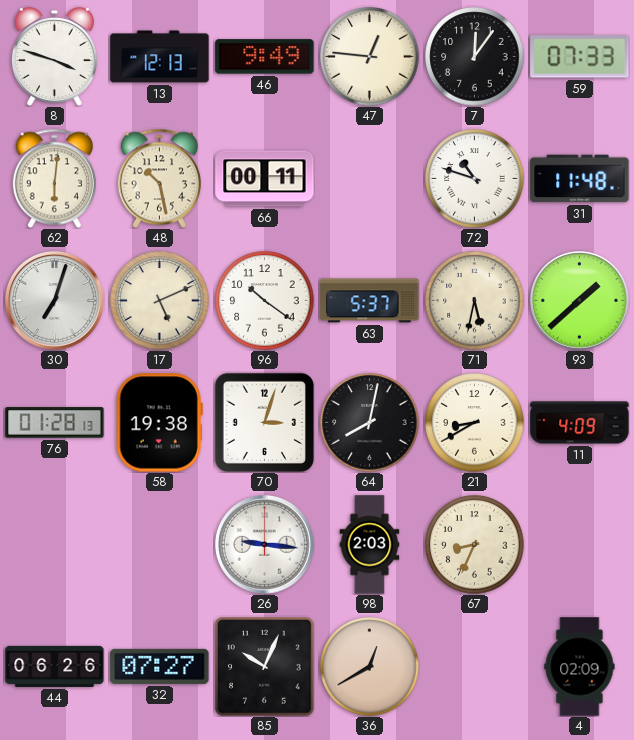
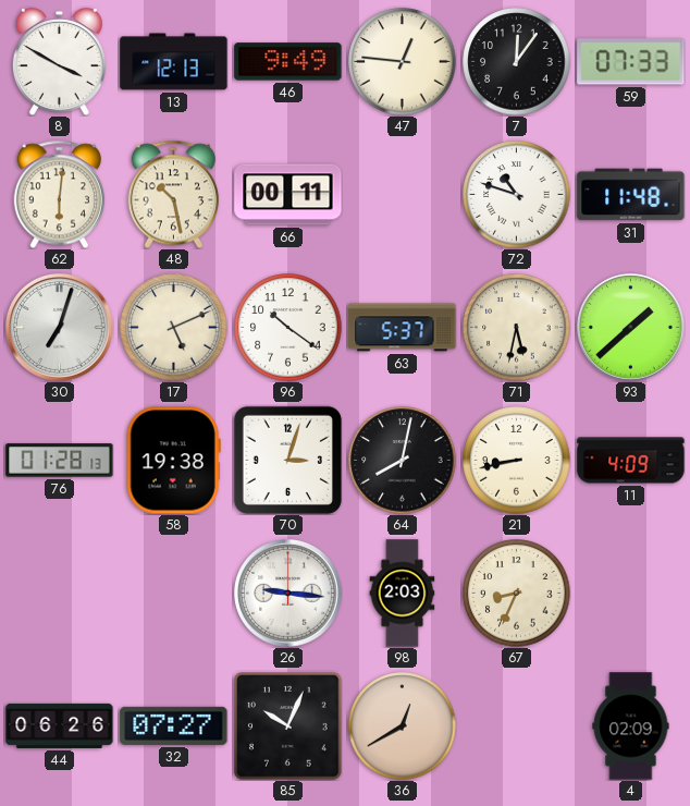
8: 3:48 -> 3:50 (59, 62)
21: 8:40 -> 8:43 (517, 461)
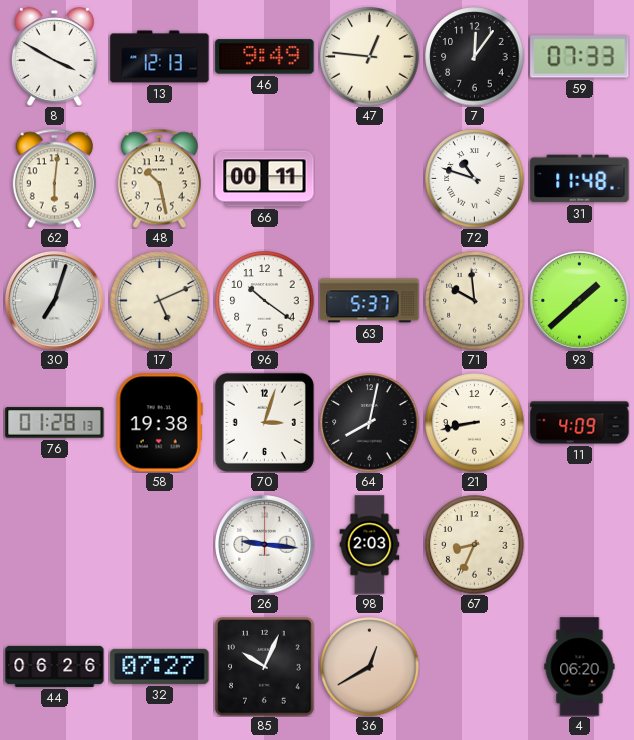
71: 5:32 -> 9:59 (475, 301)
4: 02:09 -> 06:20 (580, 667)
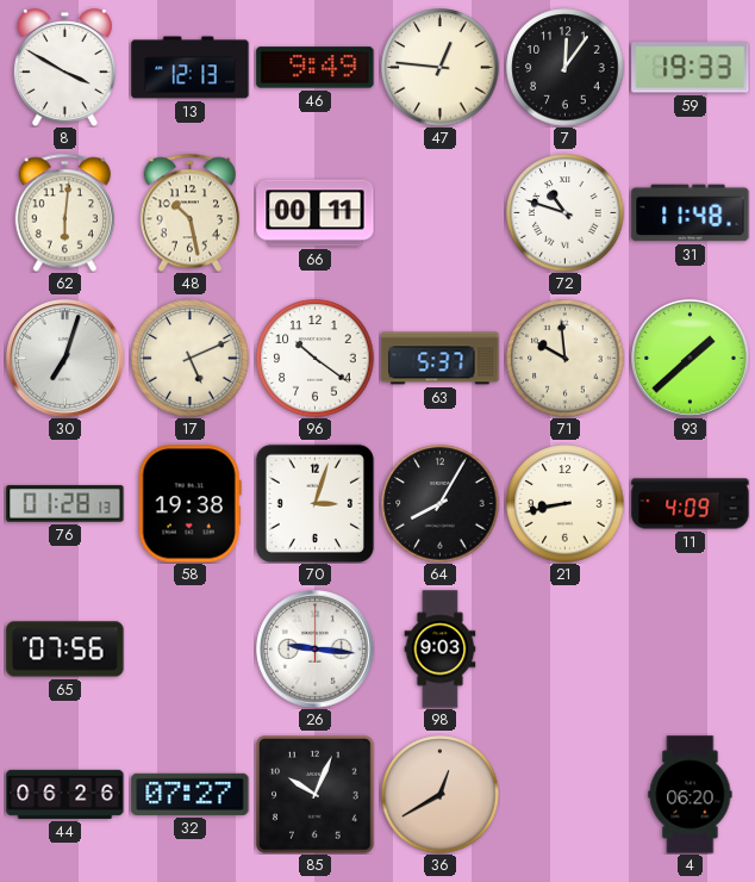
59: 07:33 -> 19:33 (691, 68)
64: 8:02 -> 8:05 (441, 504)
65: none -> 07:56 (65, 650)
98: 2:03 -> 9:03 (441, 650)
67: 8:34 -> none (475, 545)
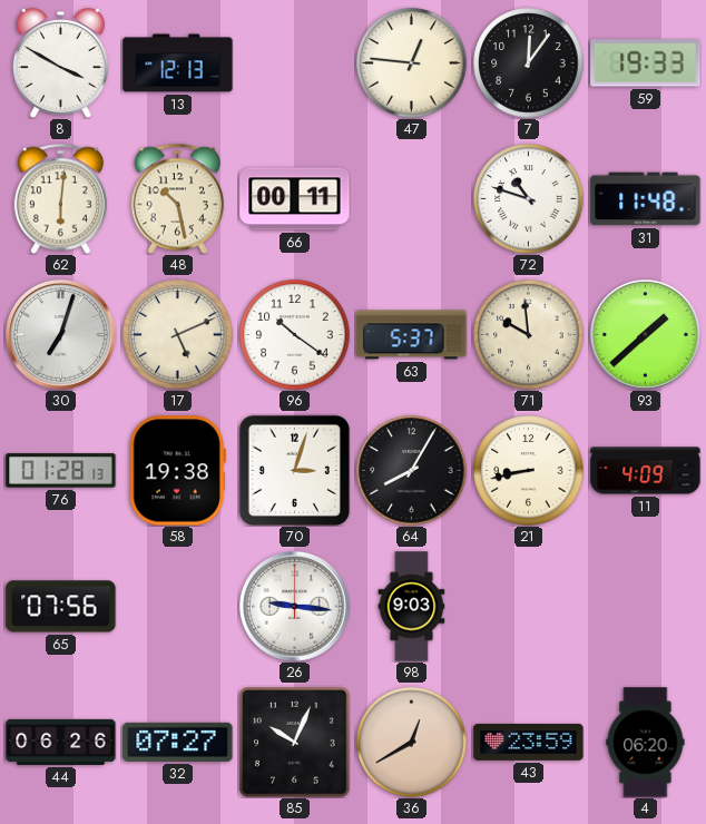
46: 9:49 -> none (316, 68)
43: none -> 23:59 (529, 742)
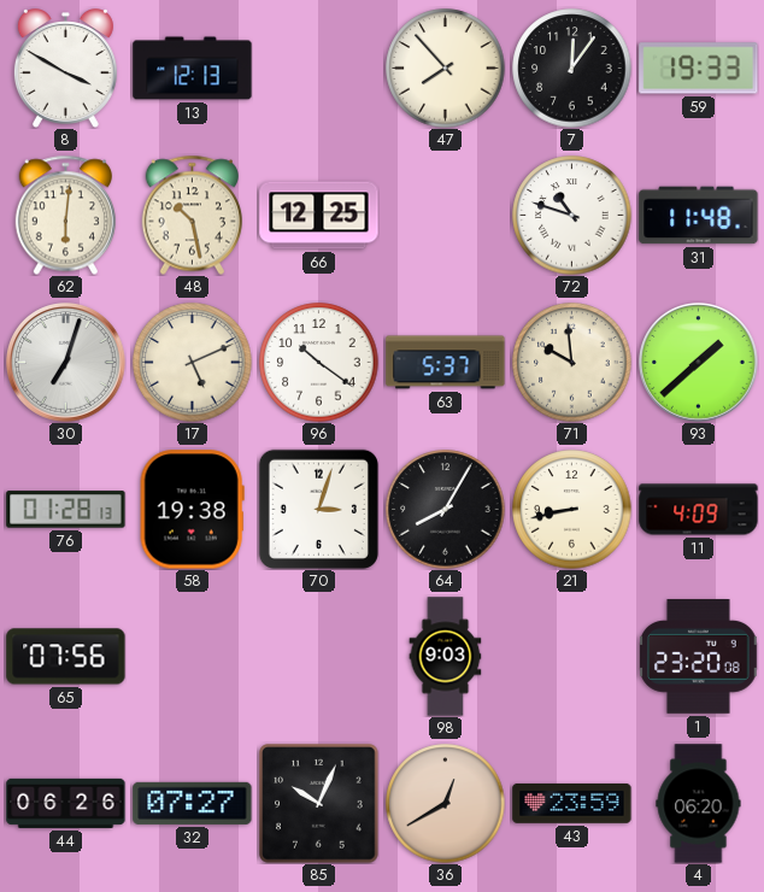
47: 12:46 -> 7:53 (446, 69)
66: 00:11 -> 12:25 (319, 216)
26: 9:16 -> none (295, 607)
1: none -> 23:20 (699, 657)
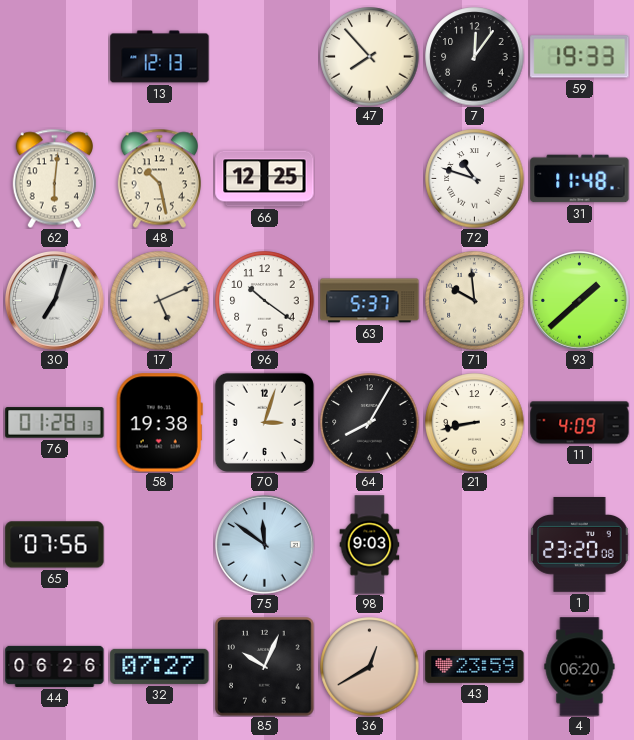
8: 3:50 -> none (65, 69)
75: none -> 11:51 (265, 545)
